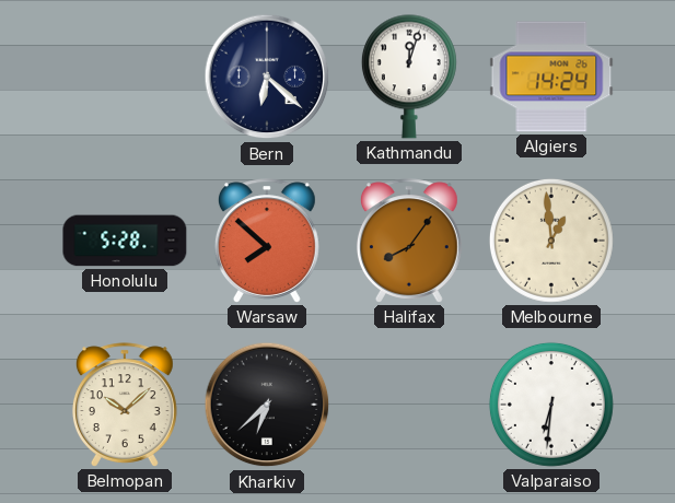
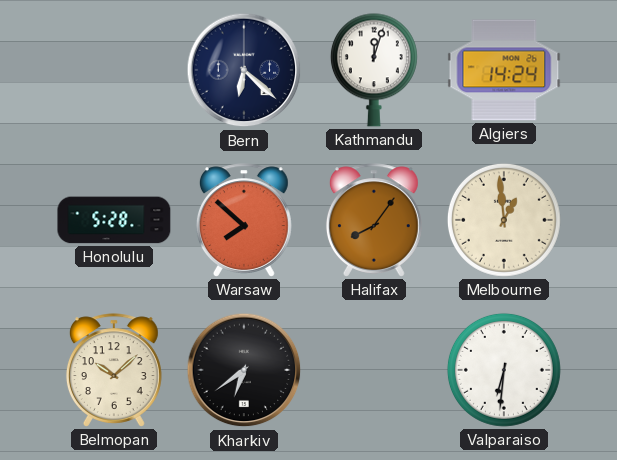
Kharkiv: 6:38 -> 6:39 (244, 370)
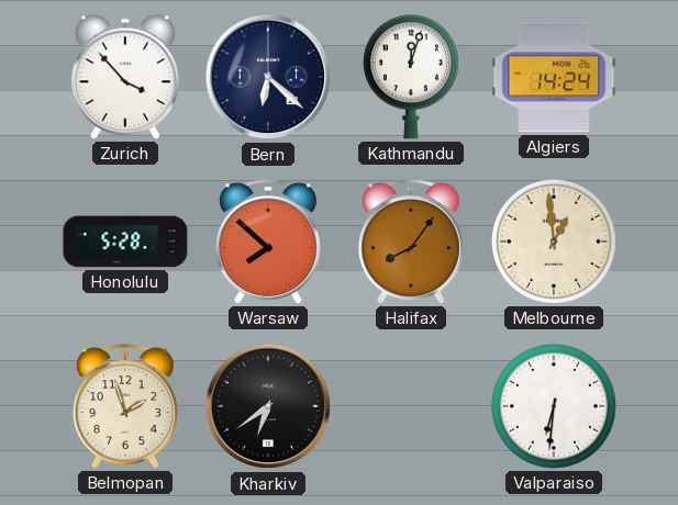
Zurich: none -> 3:53 (125, 77)
Belmopan: 10:08 -> 1:57 (125, 406)
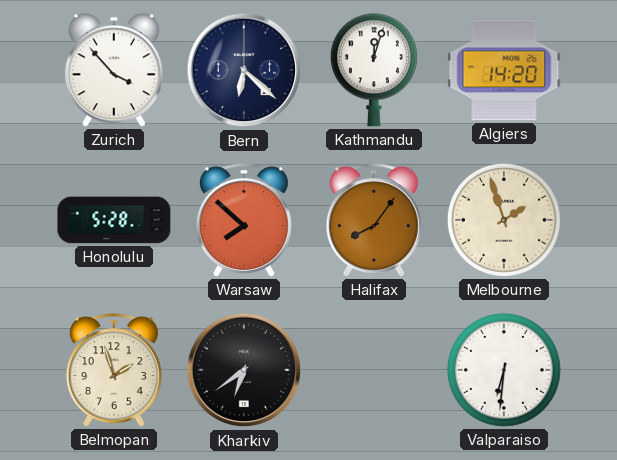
Algiers: 14:24 -> 14:20 (504, 70)
Melbourne: 12:59 -> 1:57 (504, 220)
